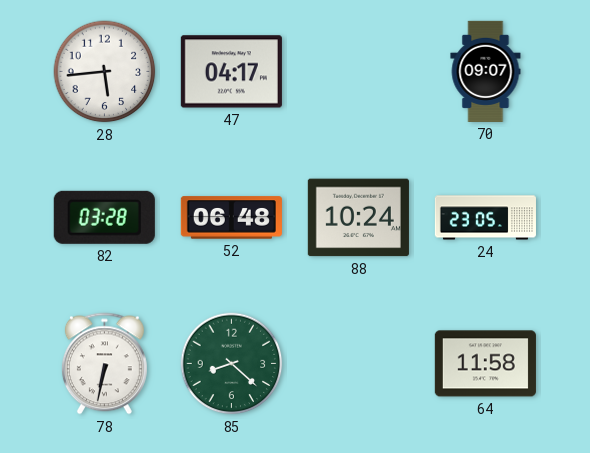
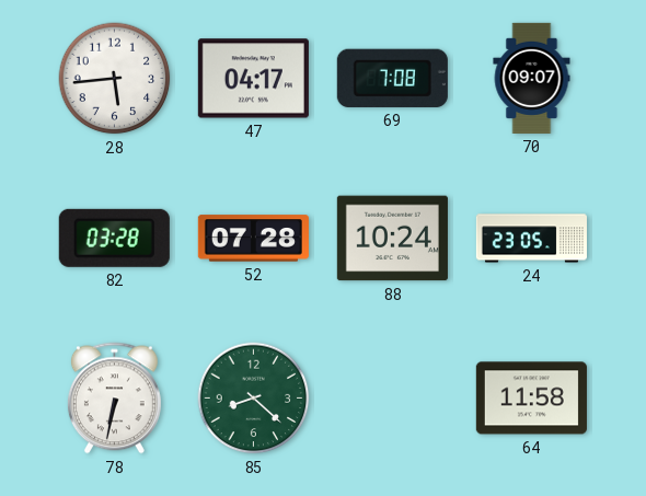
69: none -> 7:08 (392, 78)
52: 06:48 -> 07:28 (253, 239)
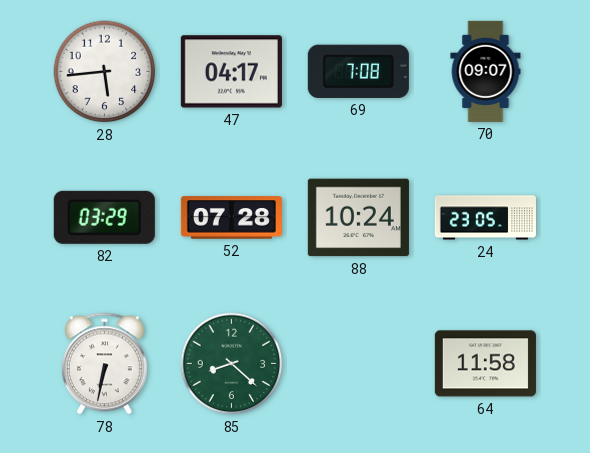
82: 03:28 -> 03:29 (104, 217)
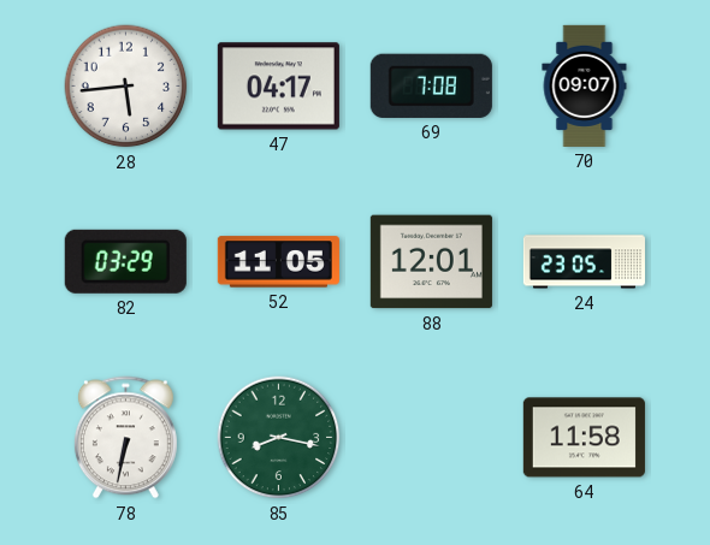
52: 07:28 -> 11:05 (278, 262)
88: 10:24 -> 12:01 (431, 262)
85: 8:22 -> 8:17 (279, 438)
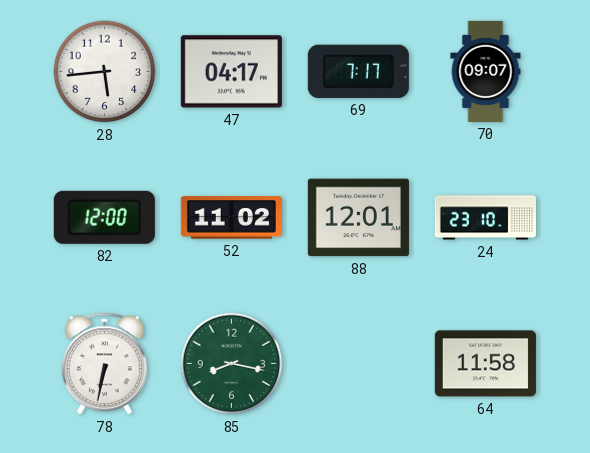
69: 7:08 -> 7:17 (358, 71)
82: 03:29 -> 12:00 (104, 217)
52: 11:05 -> 11:02 (231, 218)
24: 23:05 -> 23:10 (485, 218)
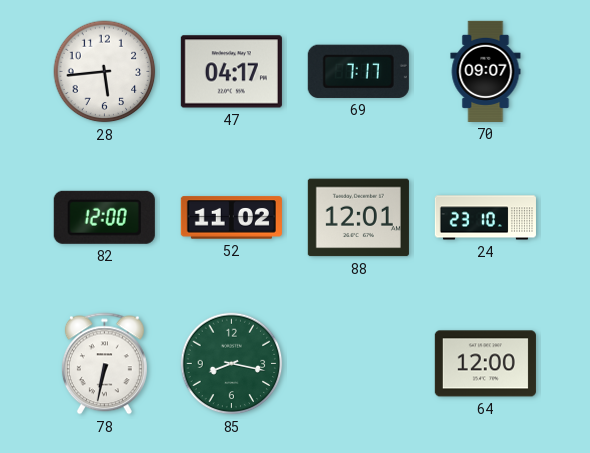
64: 11:58 -> 12:00 (485, 364)
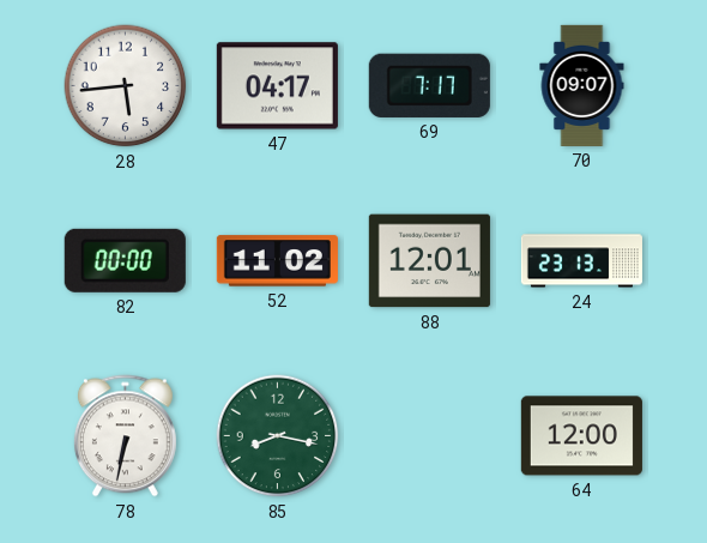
82: 12:00 -> 00:00 (125, 260)
24: 23:10 -> 23:13 (581, 261)
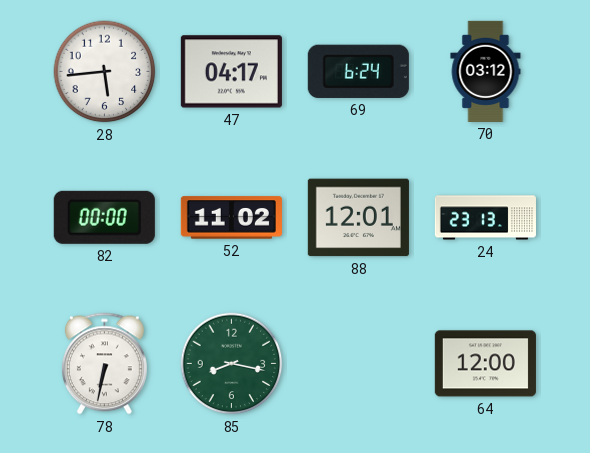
69: 7:17 -> 6:24 (358, 71)
70: 09:07 -> 03:12 (486, 71)
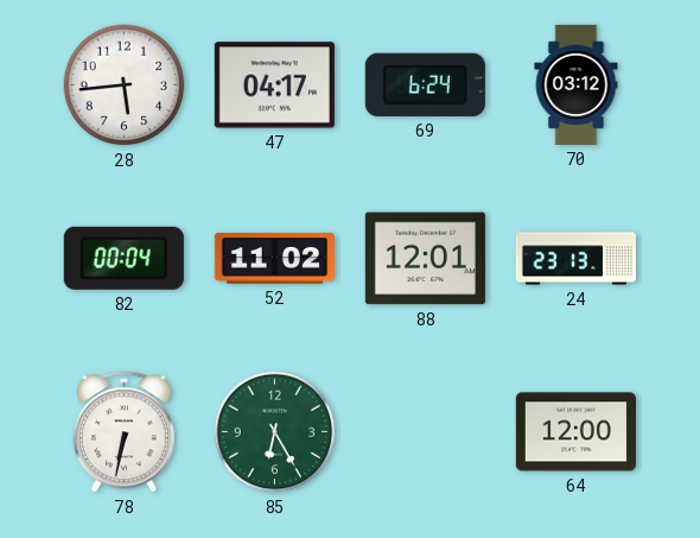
82: 00:00 -> 00:04 (123, 258)
85: 8:17 -> 6:25 (275, 432)
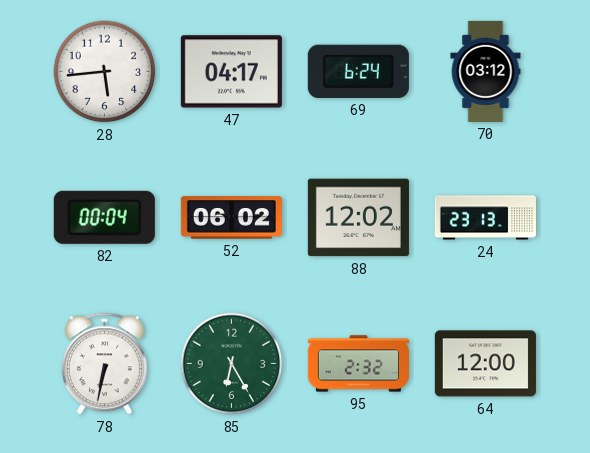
52: 11:02 -> 06:02 (231, 218)
88: 12:01 -> 12:02 (358, 218)
95: none -> 2:32 (358, 364)
